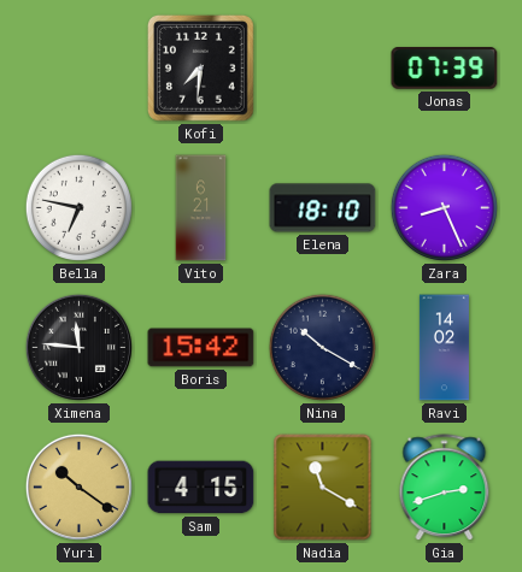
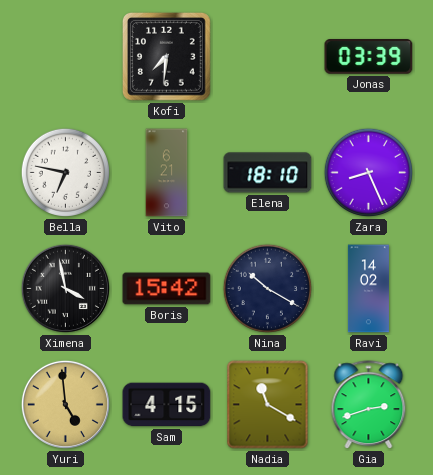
Jonas: 07:39 -> 03:39 (369, 57)
Ximena: 11:46 -> 3:58 (65, 288)
Yuri: 10:21 -> 4:59 (65, 404)
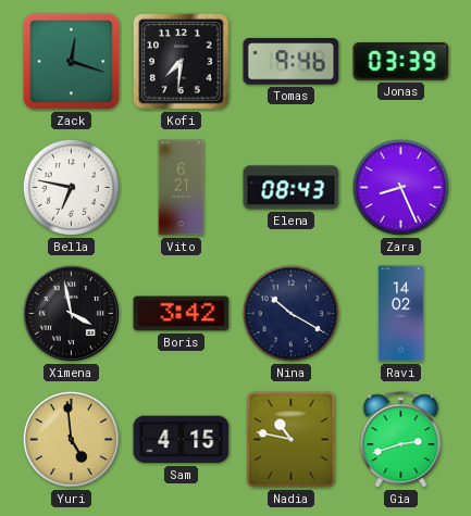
Zack: none -> 12:18 (72, 62)
Tomas: none -> 9:46 (292, 62)
Elena: 18:10 -> 08:43 (292, 188)
Boris: 15:42 -> 3:42 (182, 314)
Nadia: 11:20 -> 10:47 (292, 440)
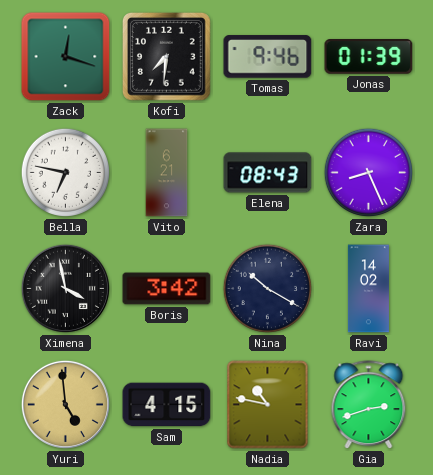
Jonas: 03:39 -> 01:39 (369, 57)
